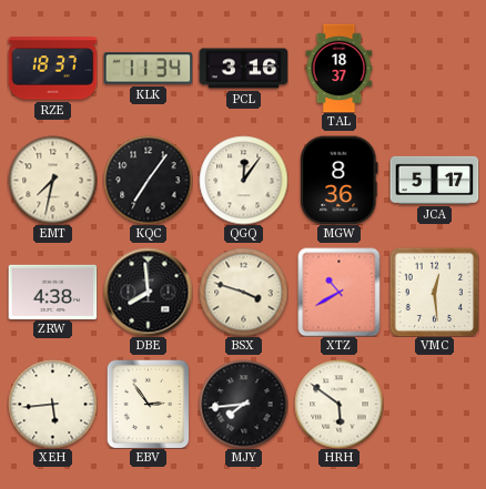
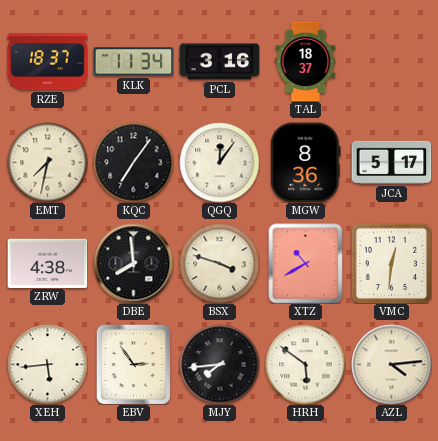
VMC: 12:29 -> 12:31 (391, 263)
AZL: none -> 4:14 (391, 364)
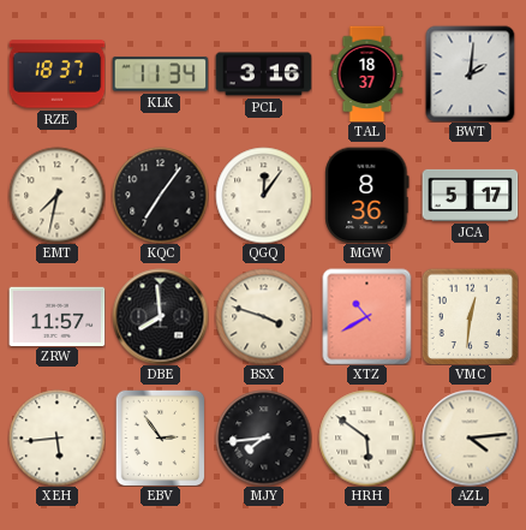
BWT: none -> 2:01 (471, 73)
ZRW: 4:38 -> 11:57 (56, 316)
